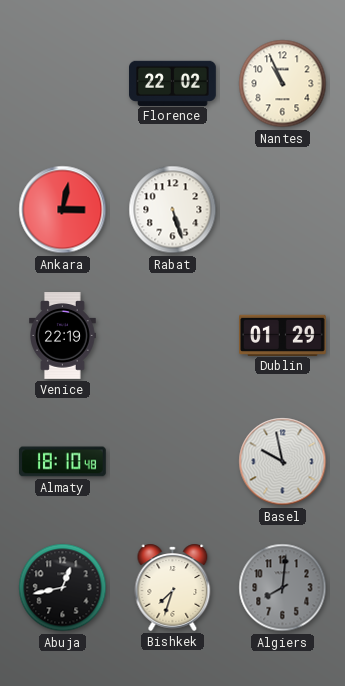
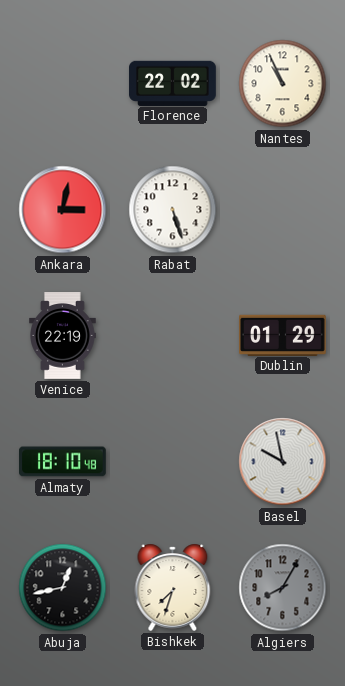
Algiers: 8:01 -> 8:05 (283, 588)
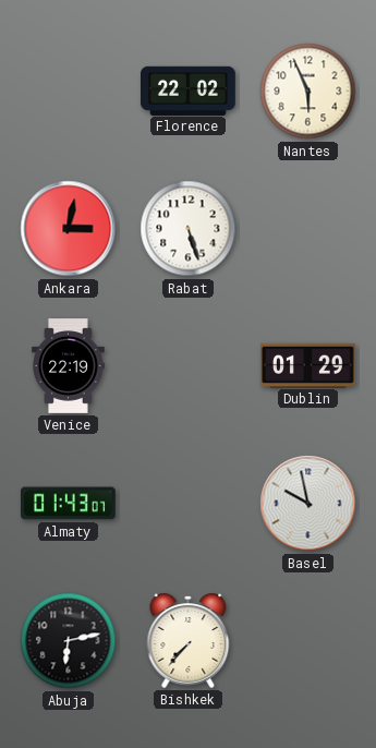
Nantes: 10:56 -> 5:56 (308, 92)
Almaty: 18:10 -> 01:43 (69, 504)
Abuja: 12:43 -> 6:13 (69, 641)
Bishkek: 7:33 -> 7:37 (189, 640)
Algiers: 8:05 -> none (283, 588)
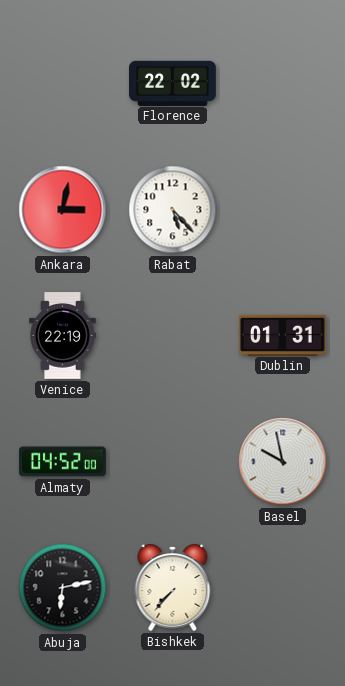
Nantes: 5:56 -> none (308, 92)
Rabat: 5:27 -> 5:23 (173, 210)
Dublin: 01:29 -> 01:31 (283, 335)
Almaty: 01:43 -> 04:52 (63, 462)
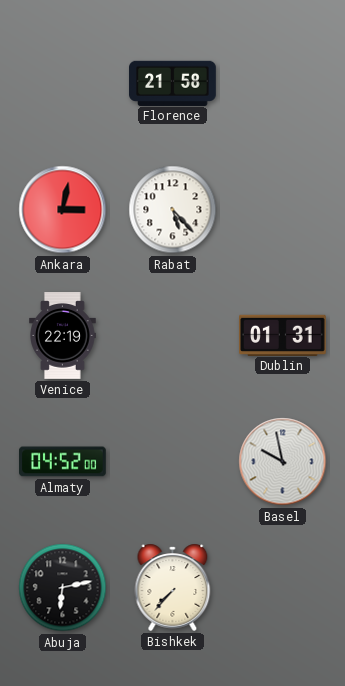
Florence: 22:02 -> 21:58 (173, 83)
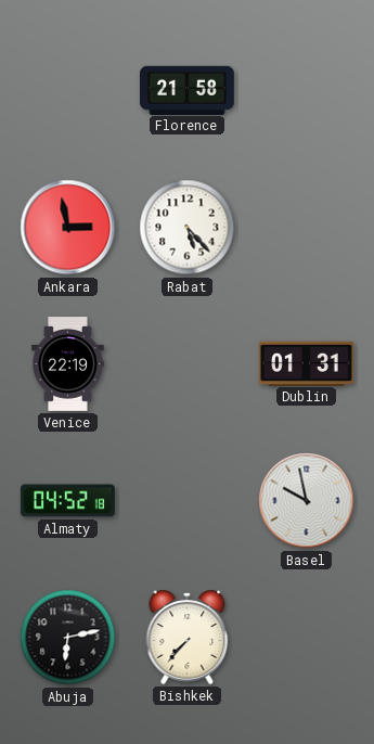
Ankara: 3:02 -> 2:58 (68, 228)
Almaty: 04:52:00 -> 04:52:18 (68, 501)
